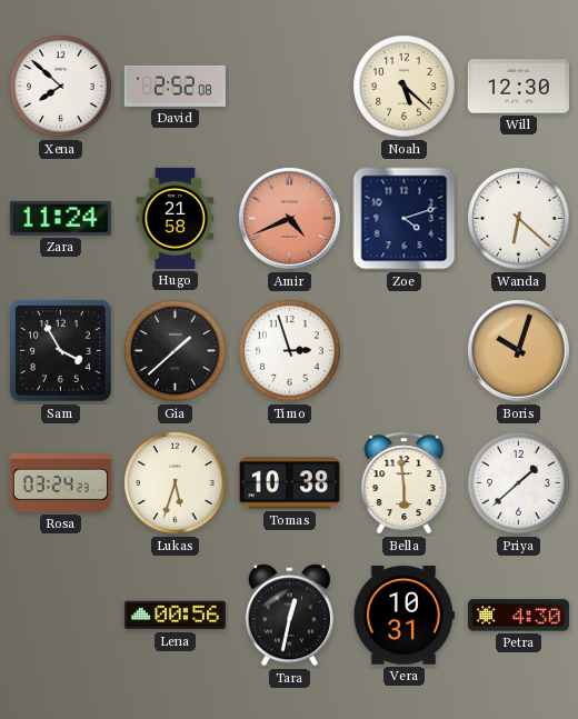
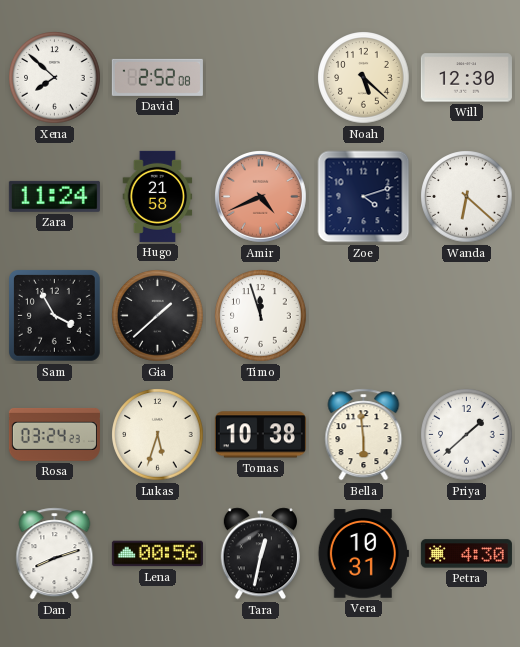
Timo: 2:57 -> 11:57 (261, 316)
Boris: 10:03 -> none (519, 351)
Dan: none -> 8:12 (55, 554)
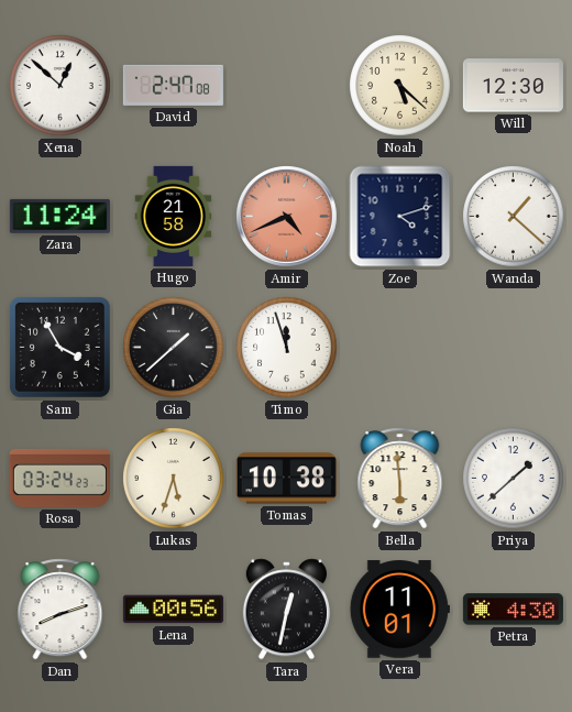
Xena: 7:52 -> 12:52 (61, 86)
David: 2:52 -> 2:47 (173, 85)
Wanda: 6:22 -> 1:22 (514, 217)
Vera: 10:31 -> 11:01 (399, 610)
